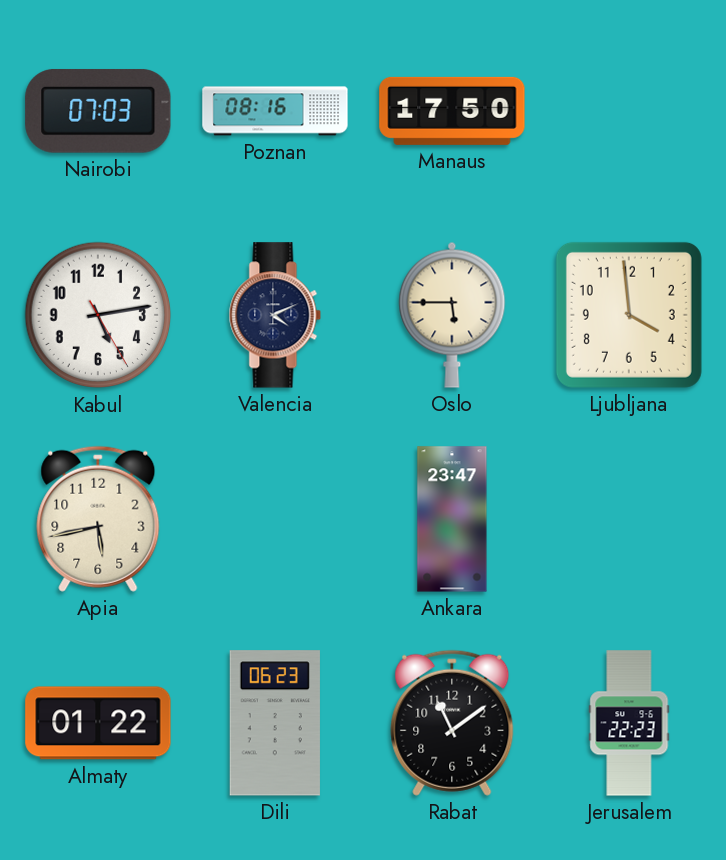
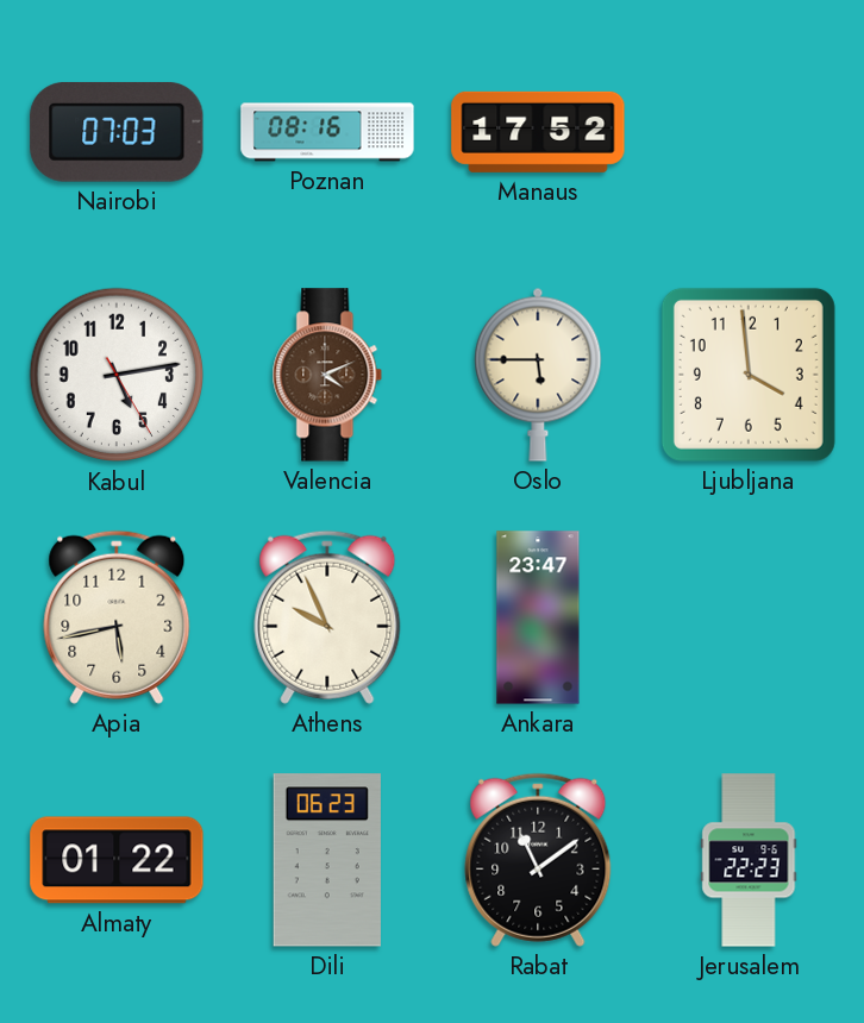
Manaus: 17:50 -> 17:52 (538, 132)
Valencia dial: navy -> brown (327, 375)
Athens: none -> 9:56 (327, 617)
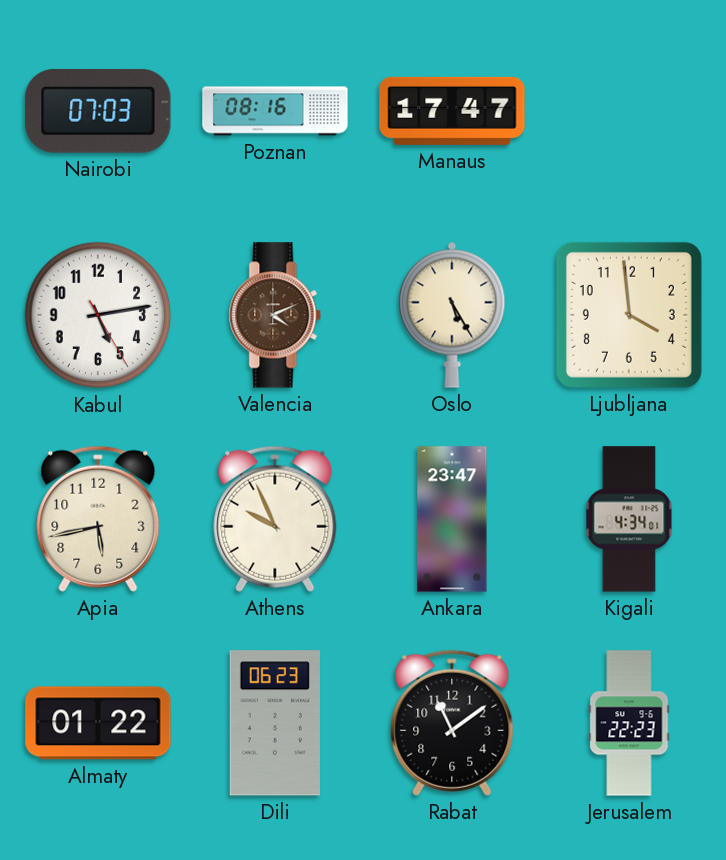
Manaus: 17:52 -> 17:47 (452, 111)
Oslo: 5:45 -> 5:25 (452, 315)
Kigali: none -> 4:34 (629, 519)
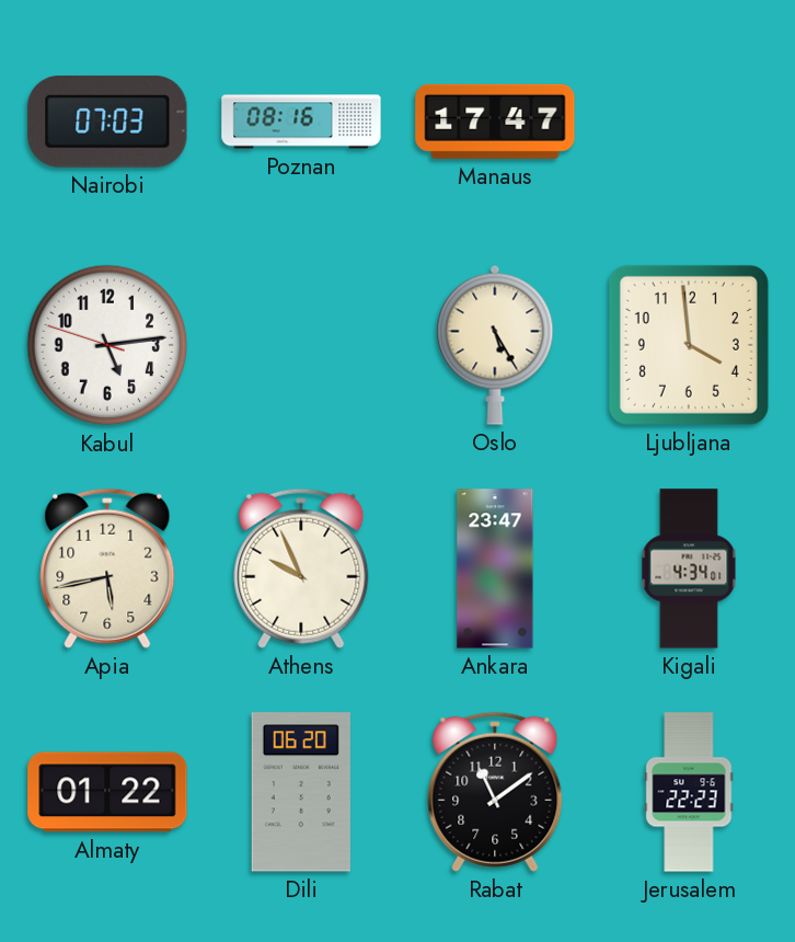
Kabul: 5:13:25 -> 5:13:48 (107, 345)
Valencia: 4:11 -> none (275, 315)
Dili: 06:23 -> 06:20 (301, 792)
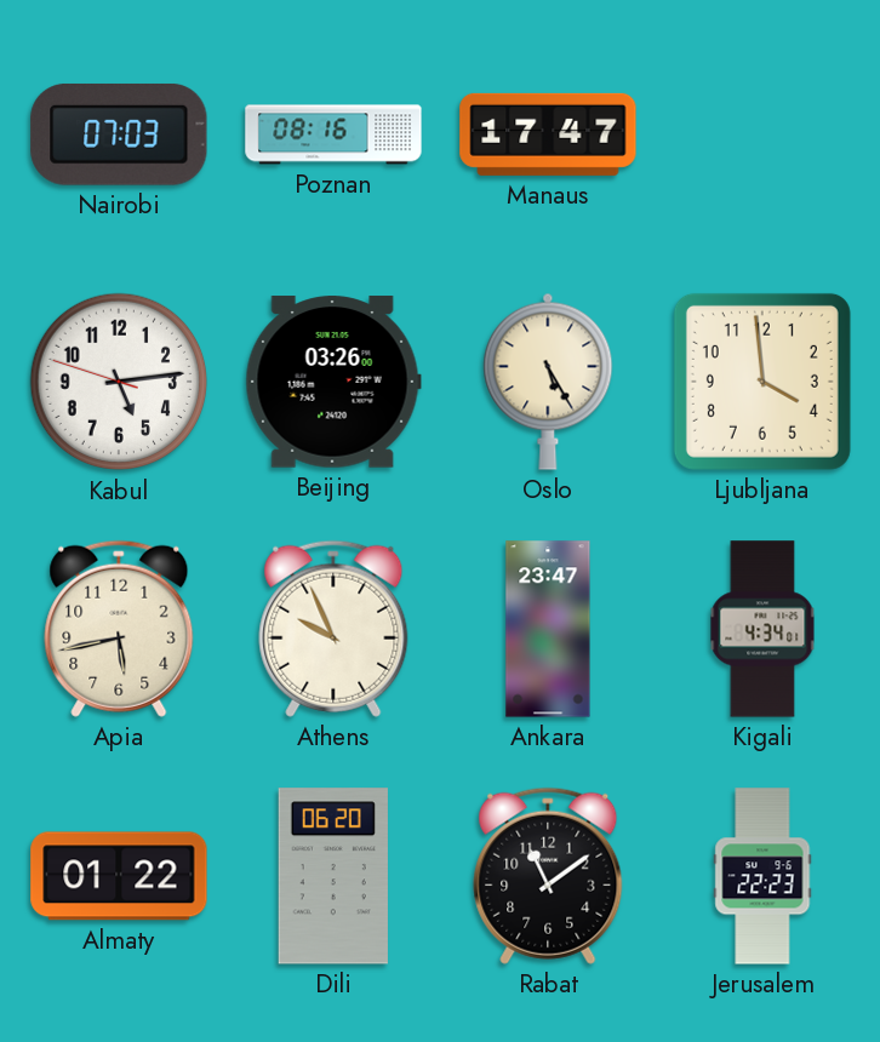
Beijing: none -> 03:26 (333, 382)
